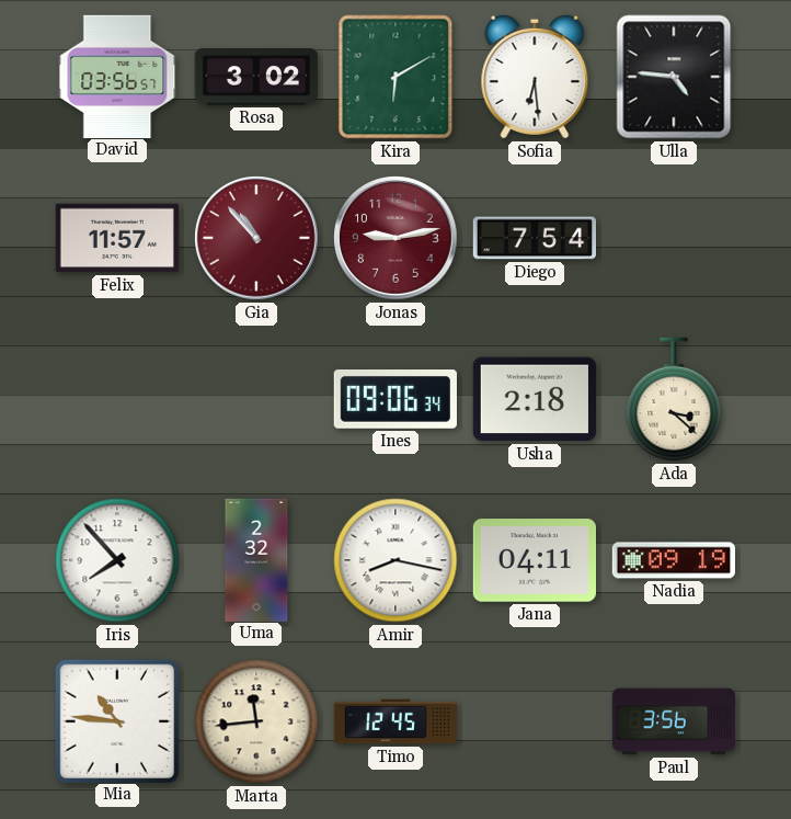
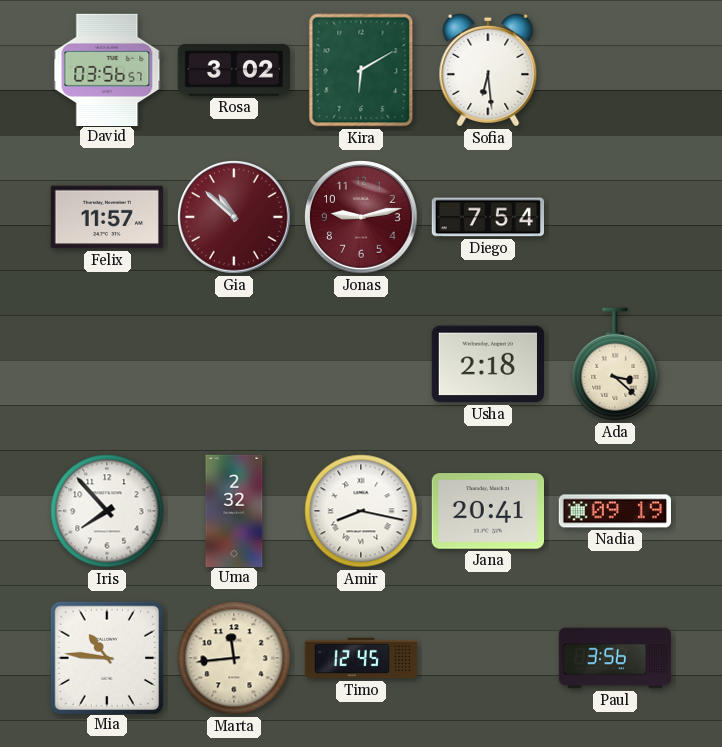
Ulla: 4:46 -> none (674, 77)
Gia: 10:53 -> 10:52 (235, 218)
Ines: 09:06 -> none (396, 400)
Jana: 04:11 -> 20:41 (487, 511)
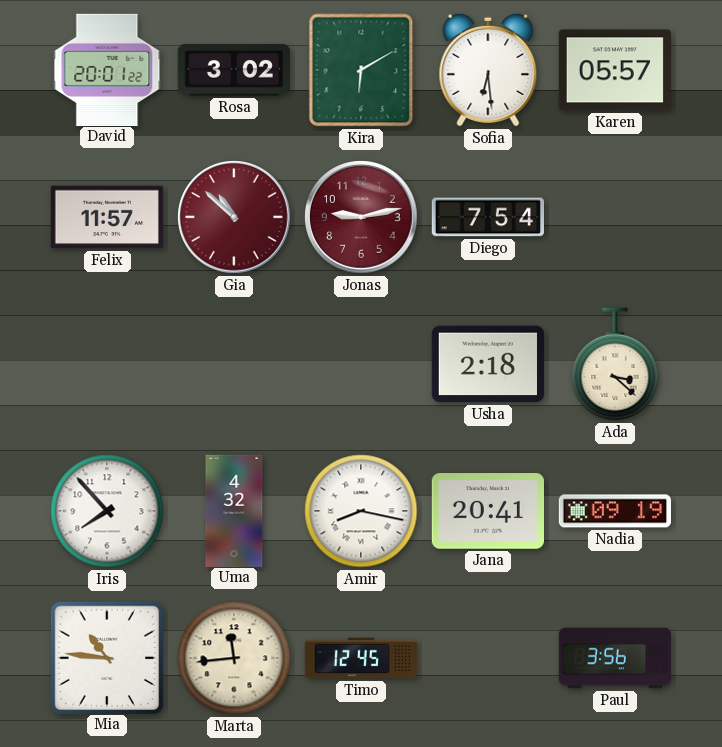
David: 03:56 -> 20:01 (107, 69)
Karen: none -> 05:57 (615, 70)
Uma: 2:32 -> 4:32 (234, 510)
